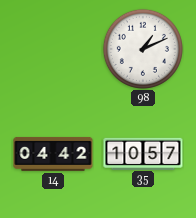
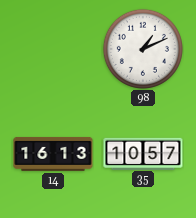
14: 04:42 -> 16:13 (53, 154)
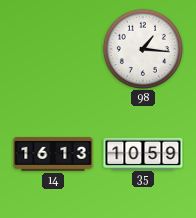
98: 1:11 -> 1:16 (143, 49)
35: 10:57 -> 10:59 (143, 153)
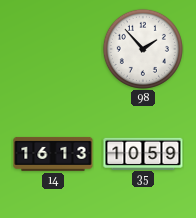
98: 1:16 -> 1:53 (143, 49)
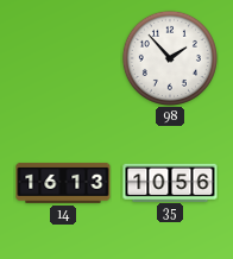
35: 10:59 -> 10:56 (170, 182)
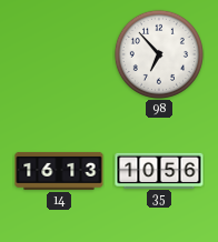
98: 1:53 -> 6:53 (159, 54)
